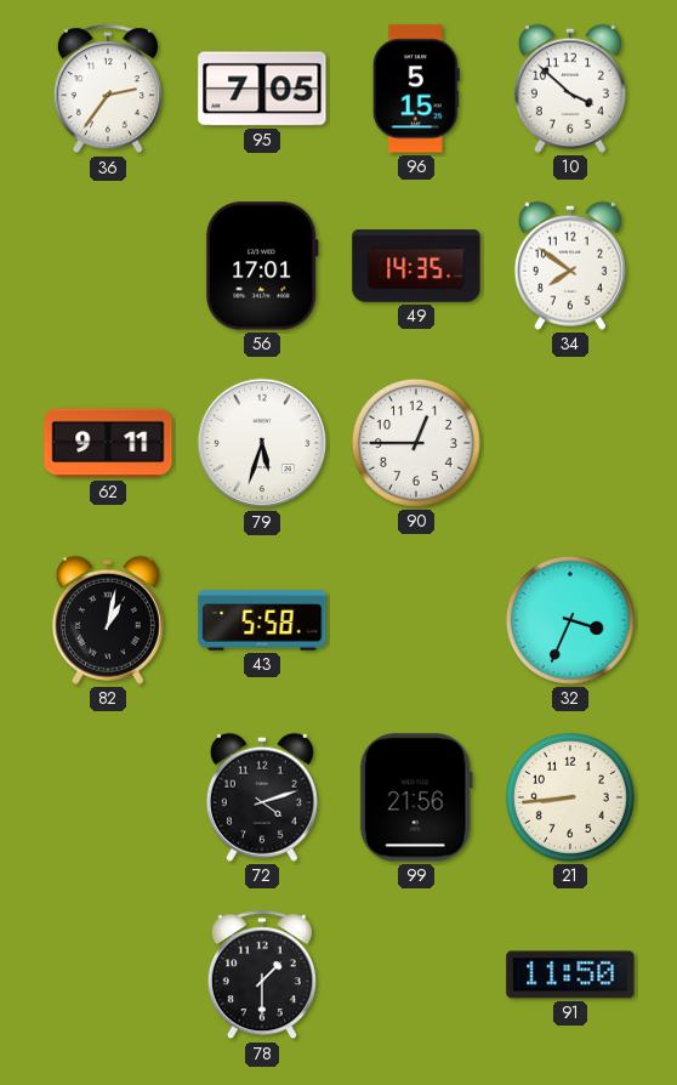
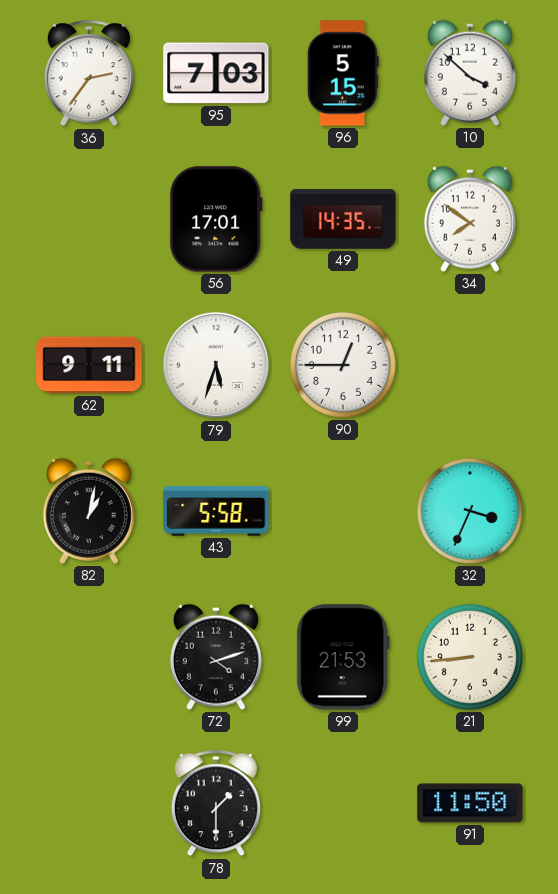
95: 7:05 -> 7:03 (216, 73)
99: 21:56 -> 21:53 (343, 657)
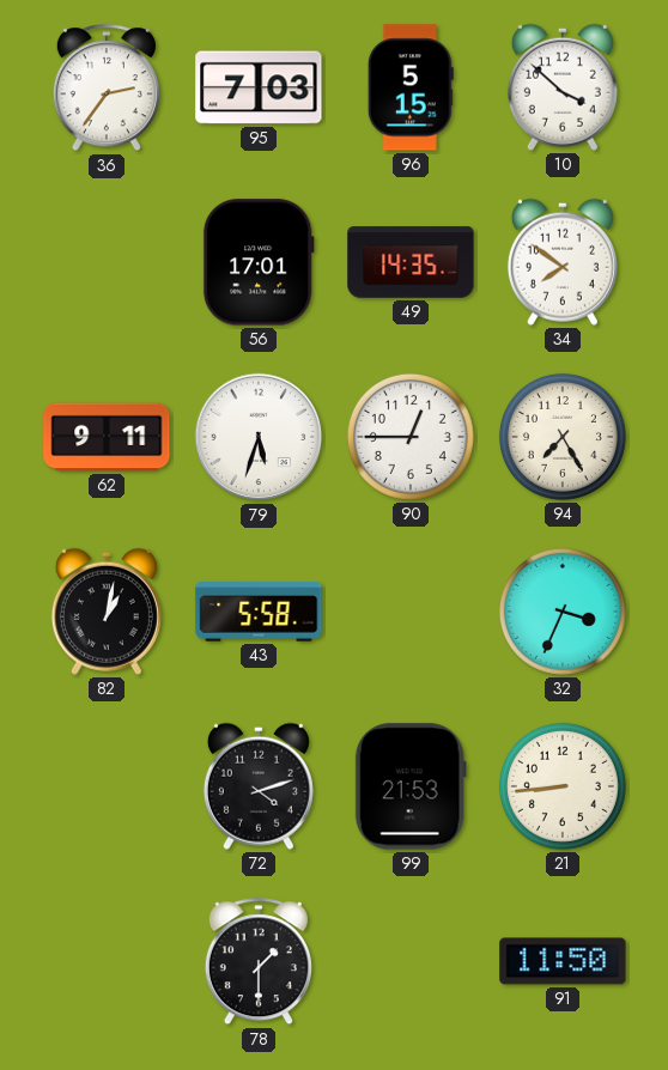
94: none -> 7:25 (563, 437)
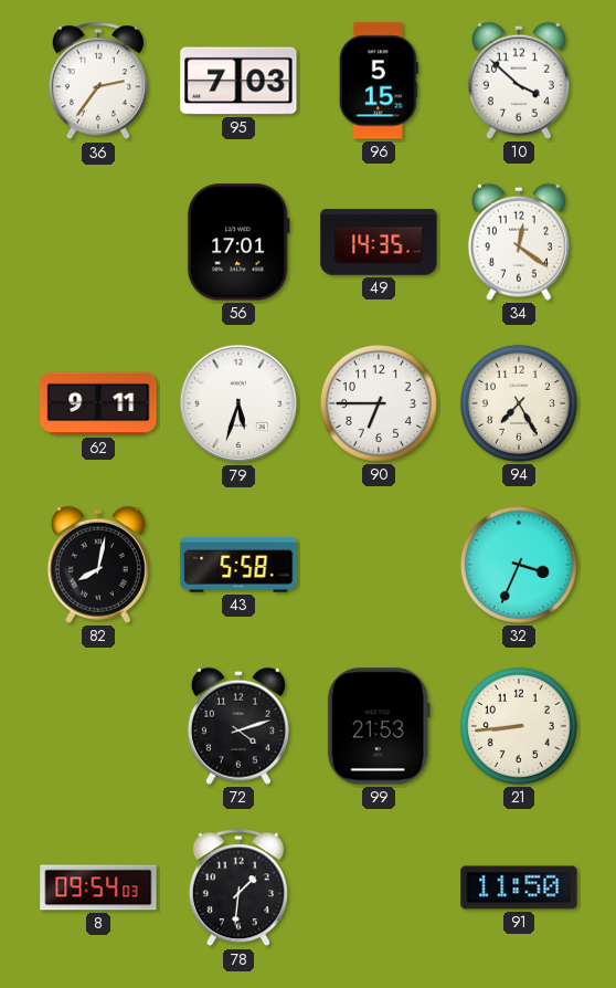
34: 7:51 -> 12:21 (519, 242)
90: 12:45 -> 6:45 (379, 403)
82: 1:02 -> 8:02 (98, 565)
8: none -> 09:54 (98, 887)
78: 1:30 -> 1:31 (238, 889)
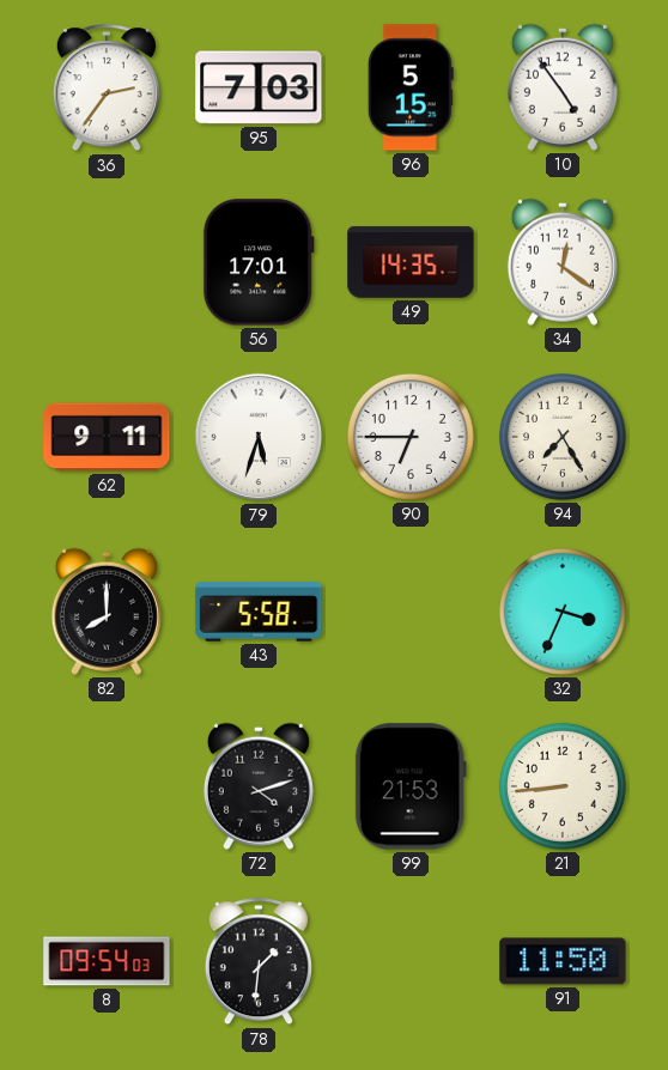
10: 3:52 -> 4:54 (563, 87)
82: 8:02 -> 8:00 (107, 612)
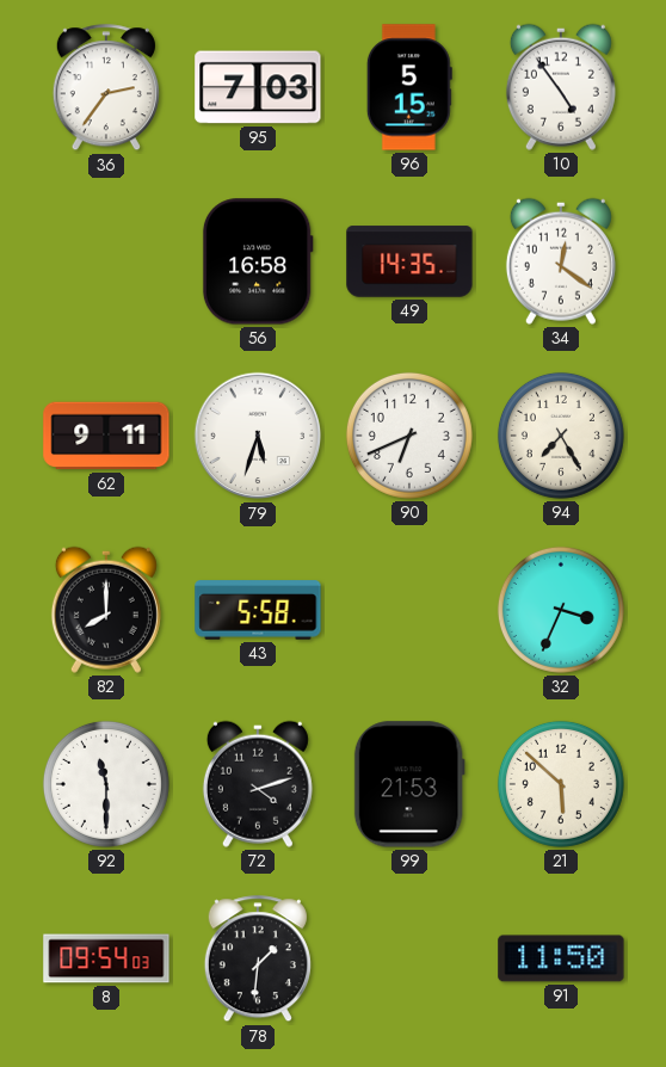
56: 17:01 -> 16:58 (258, 261)
90: 6:45 -> 6:41 (409, 436)
92: none -> 11:30 (106, 784)
21: 8:44 -> 5:52 (561, 784)
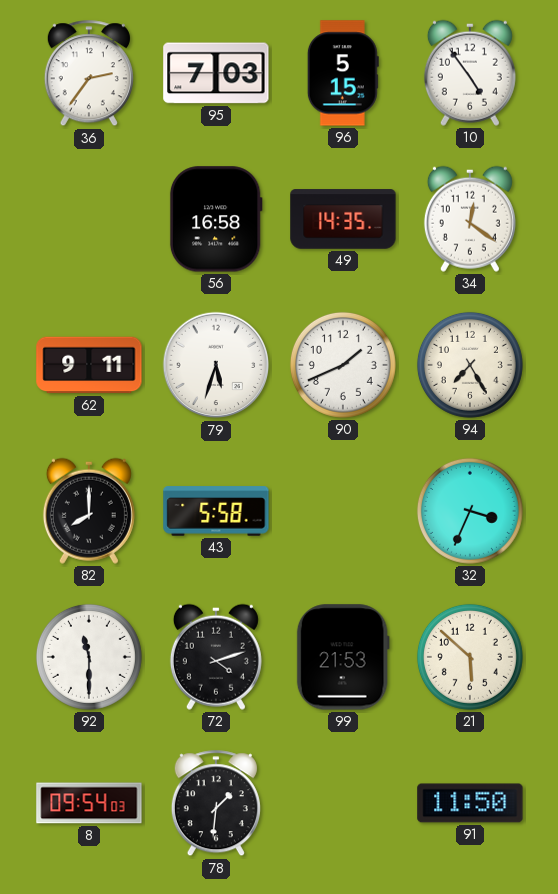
90: 6:41 -> 1:41 (343, 365)
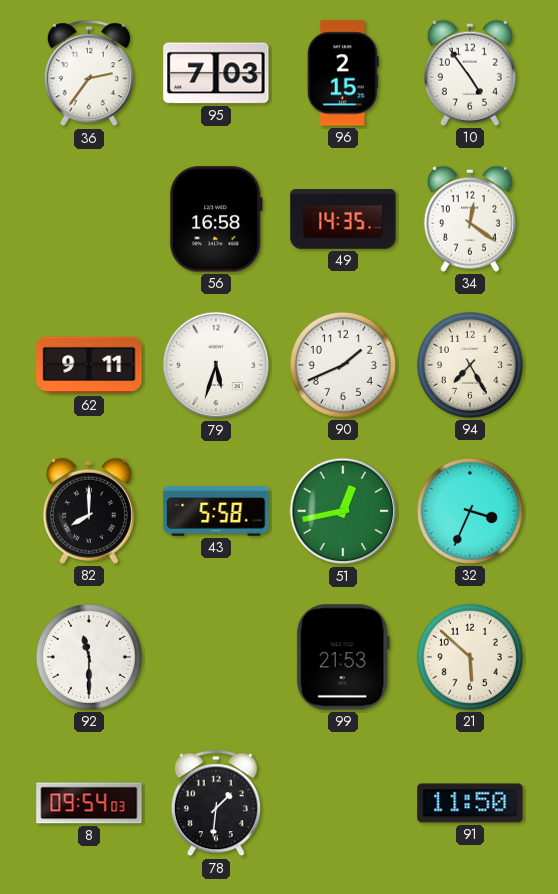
96: 5:15 -> 2:15 (343, 73)
51: none -> 12:43 (343, 511)
72: 4:12 -> none (216, 657)
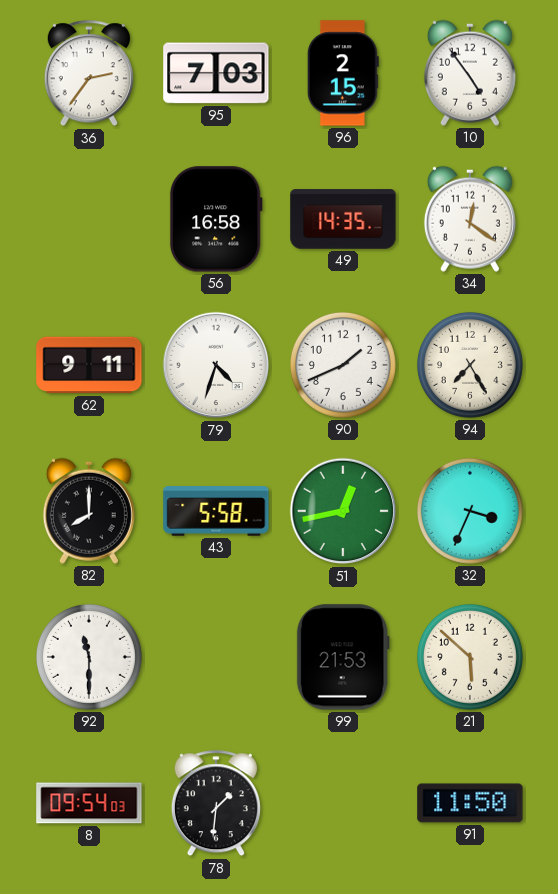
79: 5:33 -> 4:33 (216, 365)
